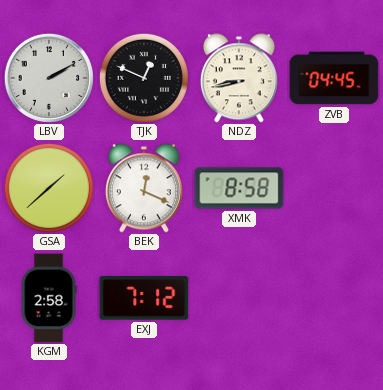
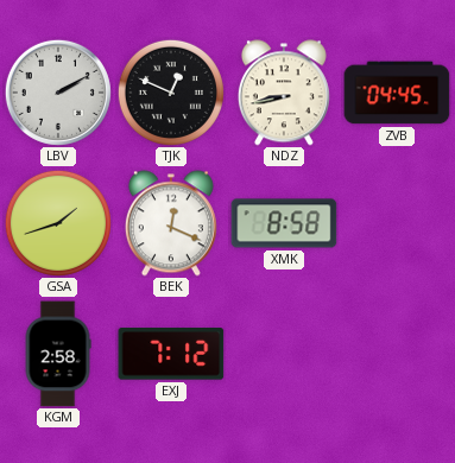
GSA: 1:38 -> 1:42 (58, 223)
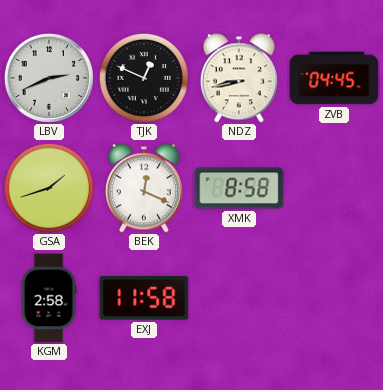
LBV: 2:10 -> 2:41 (49, 78)
EXJ: 7:12 -> 11:58 (144, 298)
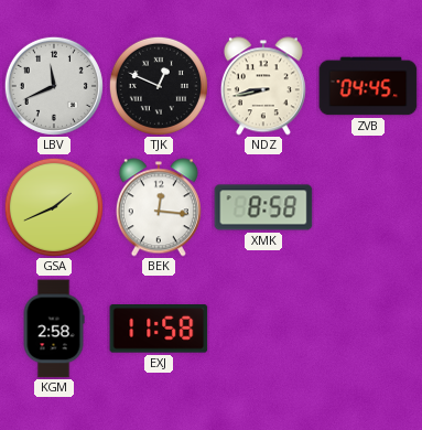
LBV: 2:41 -> 11:41 (54, 86)
GSA: 1:42 -> 1:41 (54, 207)
BEK: 12:19 -> 12:16 (159, 207)
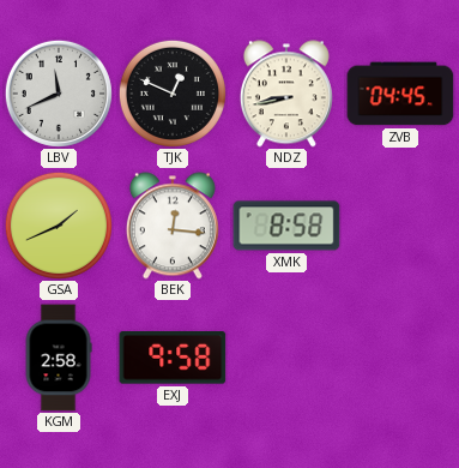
EXJ: 11:58 -> 9:58 (173, 358)
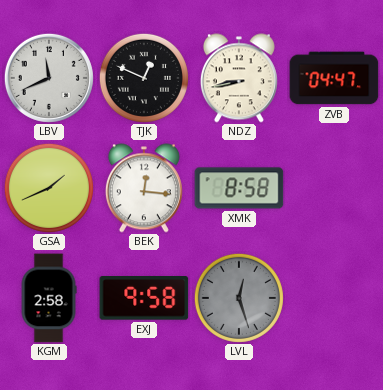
ZVB: 04:45 -> 04:47 (334, 78)
LVL: none -> 12:27 (239, 298)
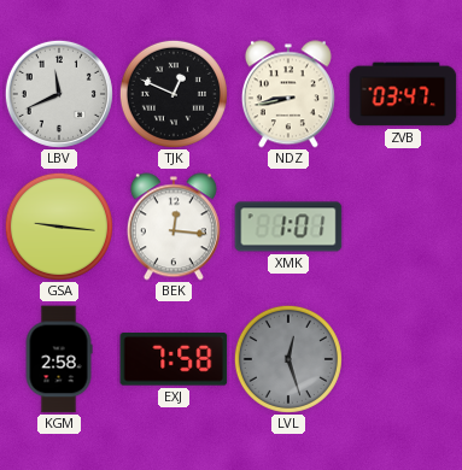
ZVB: 04:47 -> 03:47 (403, 94)
GSA: 1:41 -> 9:16 (59, 227)
XMK: 8:58 -> 1:01 (288, 227)
EXJ: 9:58 -> 7:58 (174, 359)
